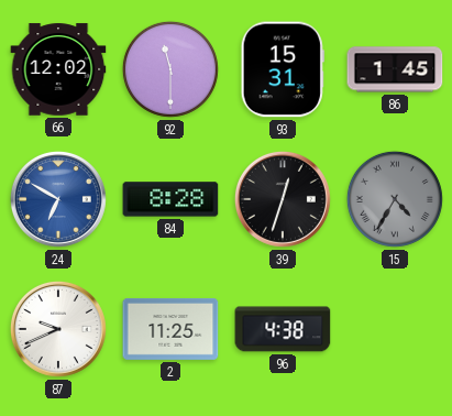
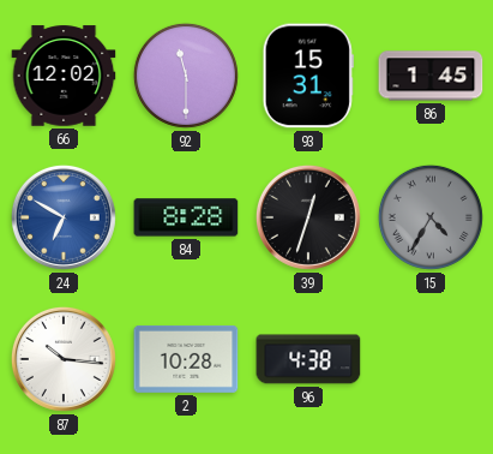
87: 9:41 -> 10:16 (64, 359)
2: 11:25 -> 10:28 (186, 359)
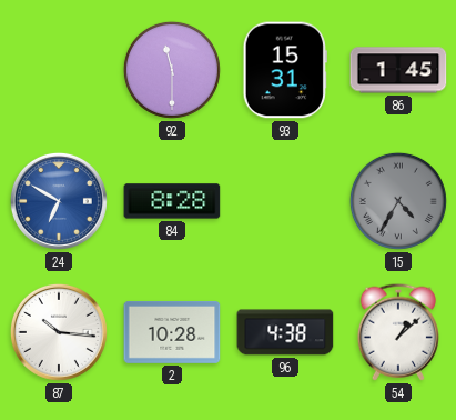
66: 12:02 -> none (64, 76)
39: 12:33 -> none (308, 217)
54: none -> 1:08 (397, 332)
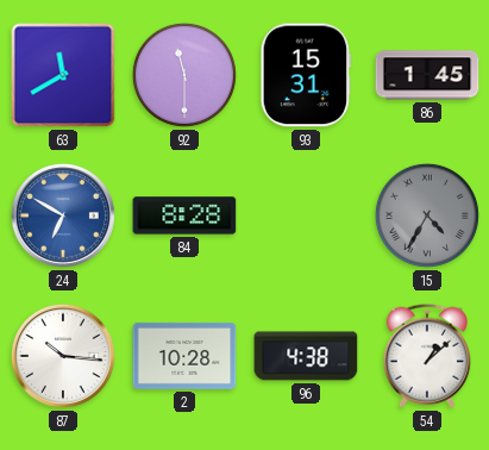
63: none -> 11:40 (63, 75)
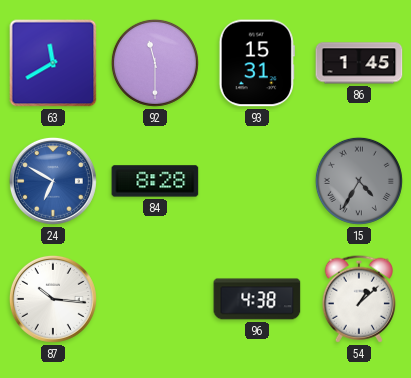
2: 10:28 -> none (184, 356)
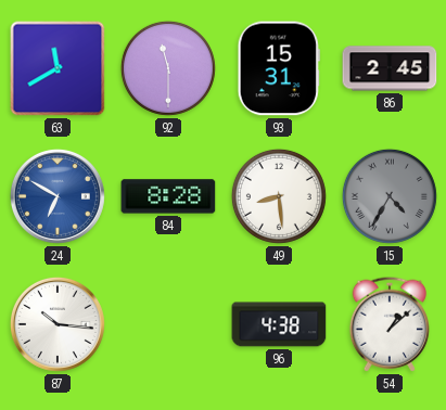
86: 1:45 -> 2:45 (390, 68)
49: none -> 8:29 (279, 196)
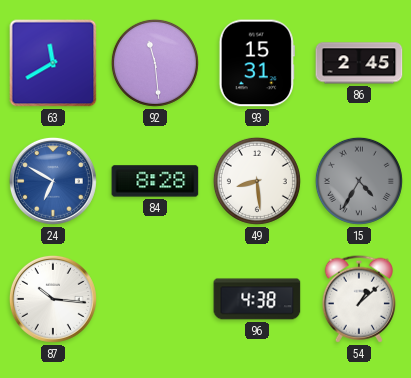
92: 11:30 -> 11:29 (155, 63)
